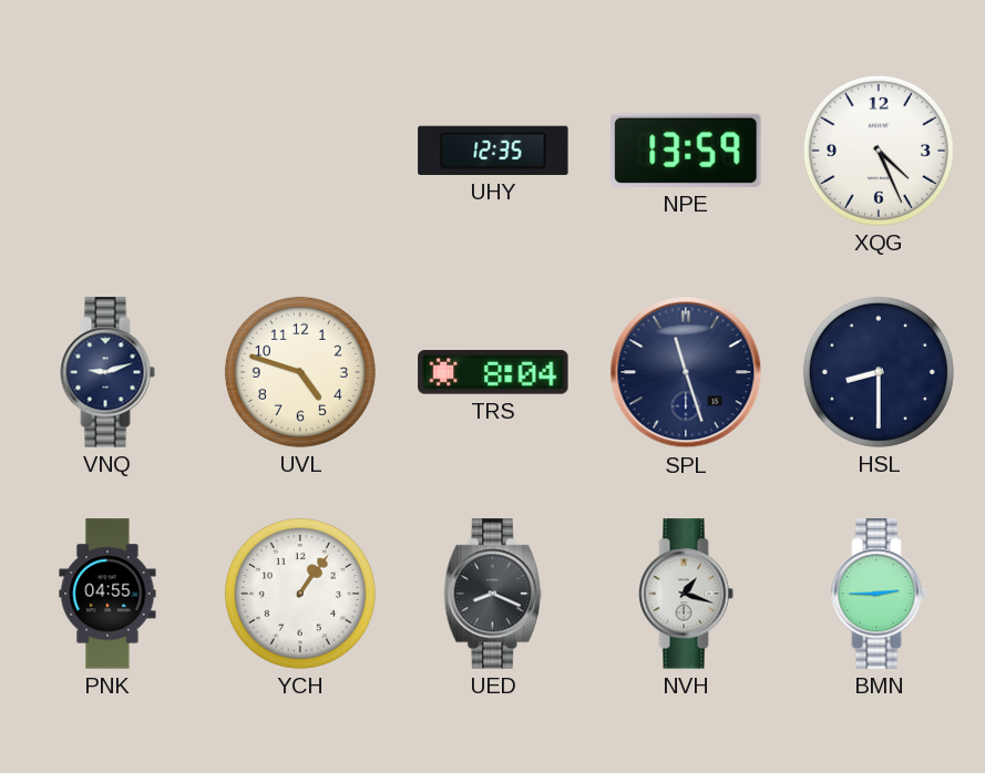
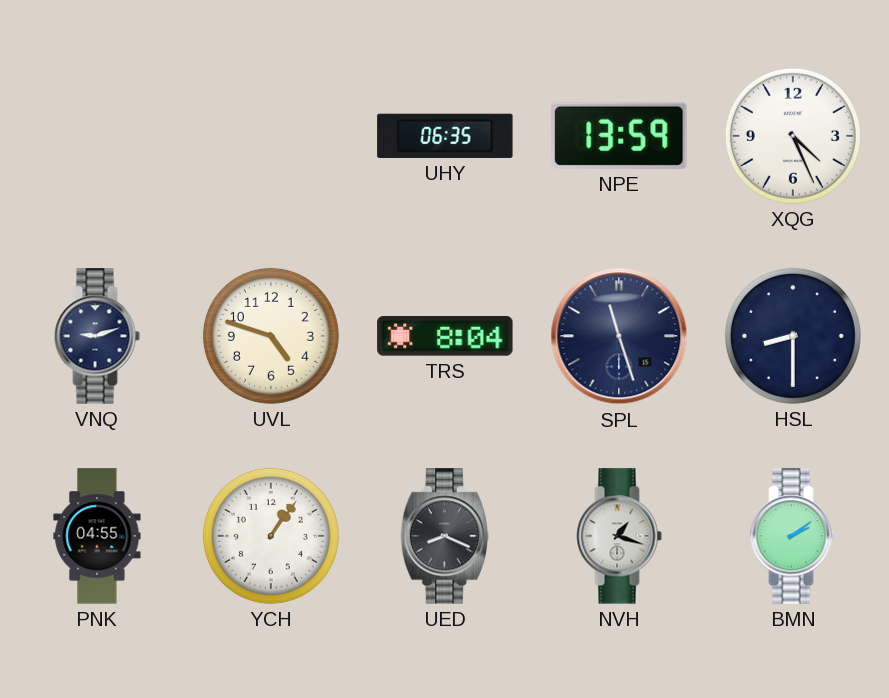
UHY: 12:35 -> 06:35 (445, 136)
BMN: 2:45 -> 2:09 (793, 536)
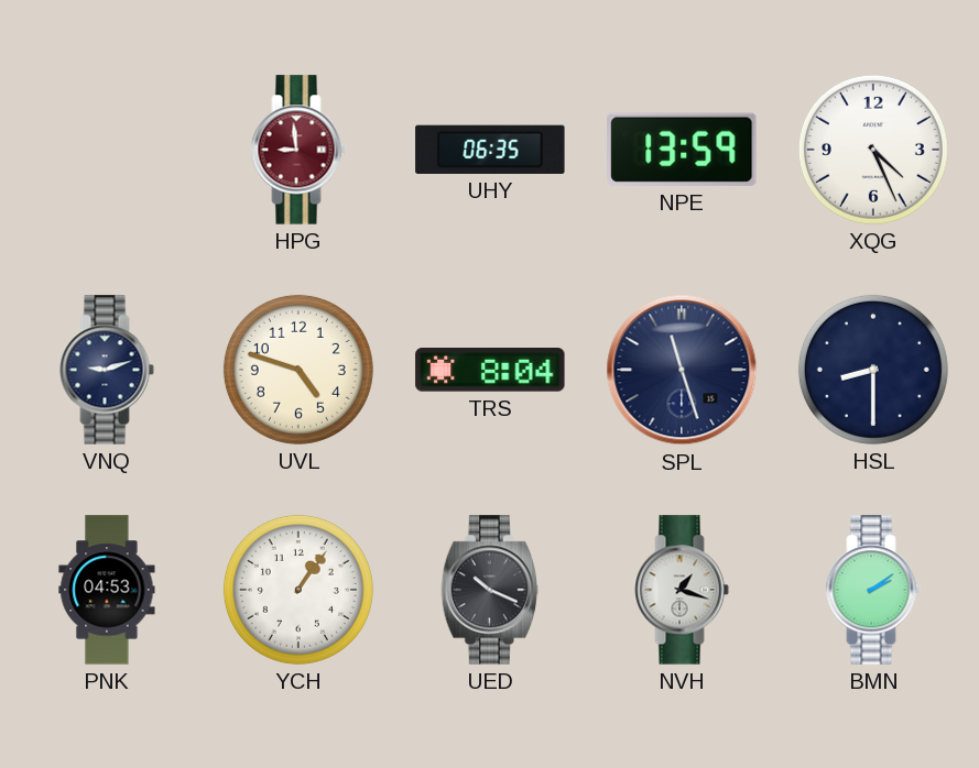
HPG: none -> 8:59 (298, 150)
PNK: 04:55 -> 04:53 (107, 590)
UED: 8:19 -> 10:19 (489, 590)
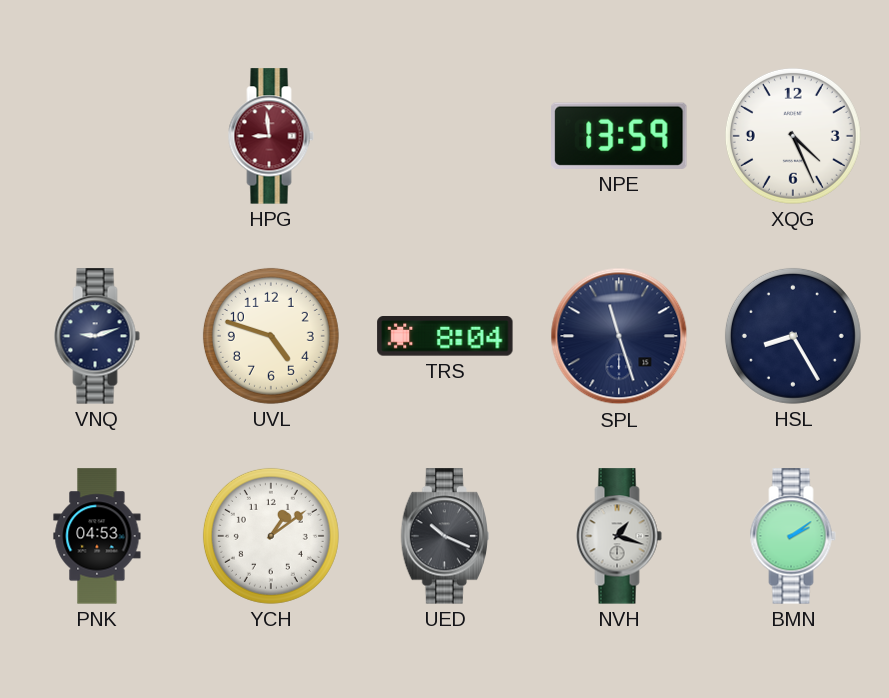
UHY: 06:35 -> none (490, 150)
HSL: 8:30 -> 8:25 (793, 336)
YCH: 1:06 -> 1:09 (271, 536)
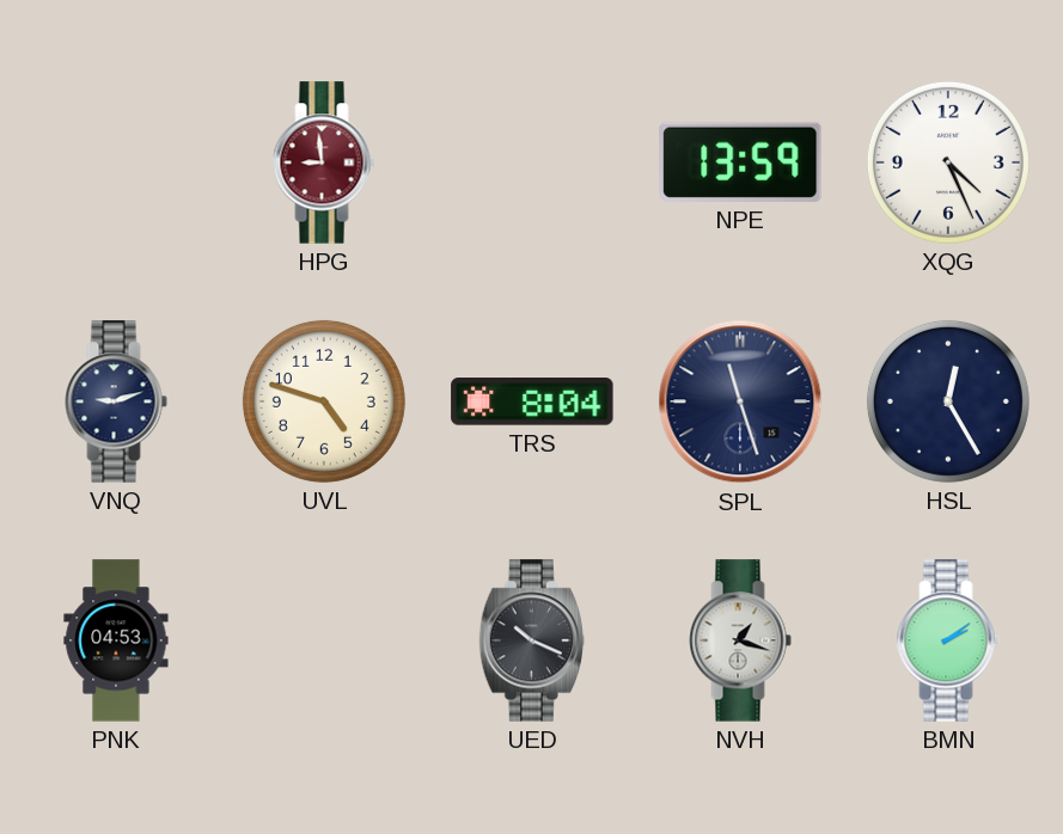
HSL: 8:25 -> 12:25 (948, 401)
YCH: 1:09 -> none (271, 536)
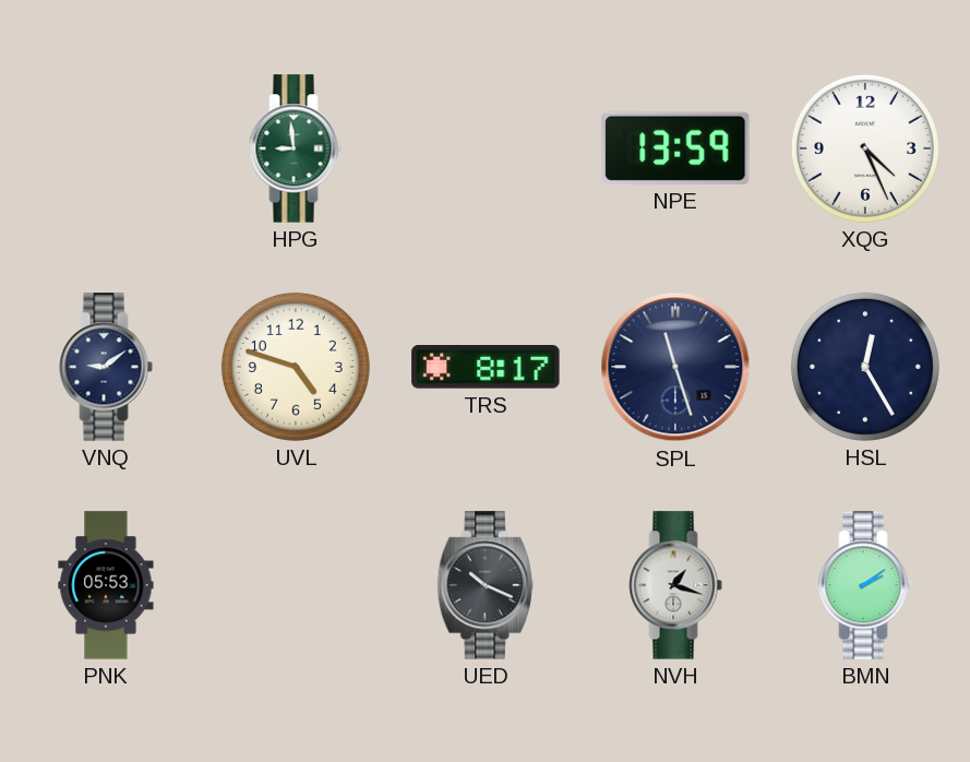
HPG dial: burgundy -> green (296, 148)
VNQ: 9:12 -> 9:09 (106, 367)
TRS: 8:04 -> 8:17 (486, 367)
PNK: 04:53 -> 05:53 (106, 585)
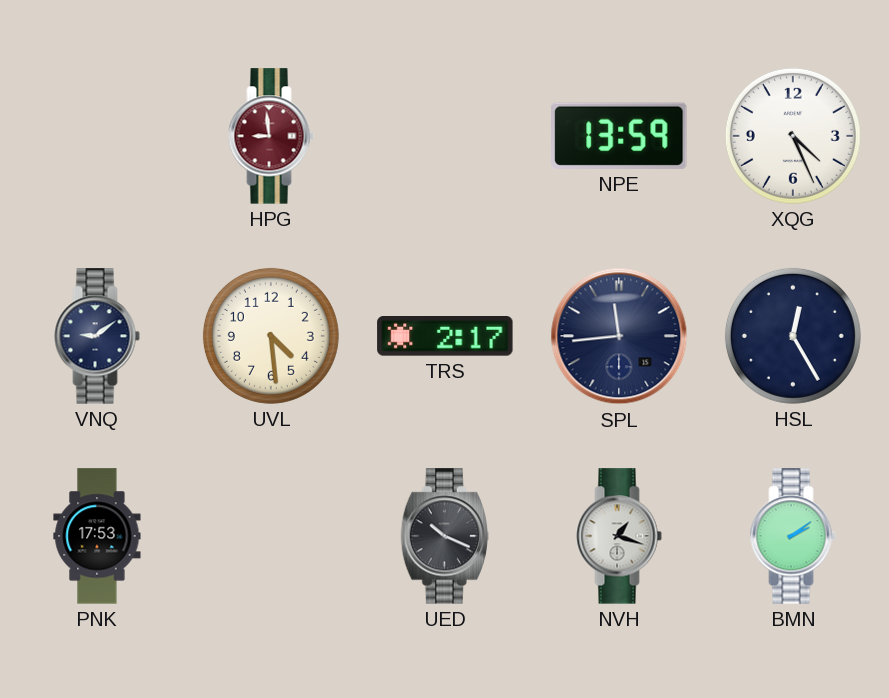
HPG dial: green -> burgundy (271, 136)
UVL: 4:48 -> 4:29 (271, 336)
TRS: 8:17 -> 2:17 (445, 336)
SPL: 11:27 -> 11:44 (619, 336)
PNK: 05:53 -> 17:53 (97, 536)
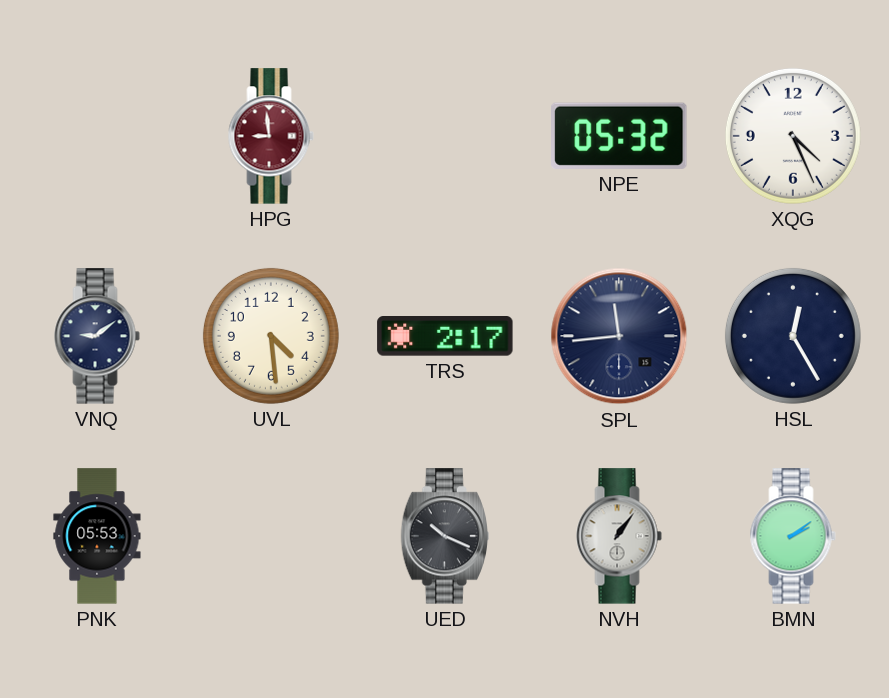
NPE: 13:59 -> 05:32 (620, 136)
PNK: 17:53 -> 05:53 (97, 536)
NVH: 1:18 -> 1:06 (619, 536)
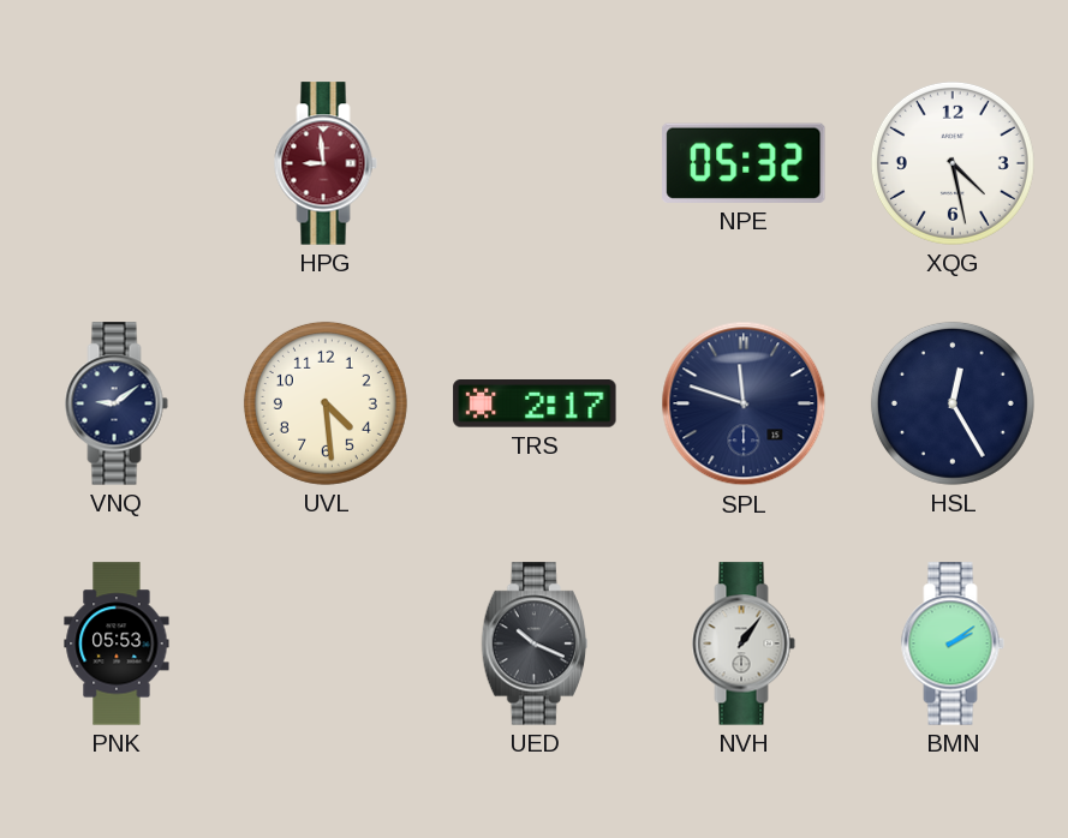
XQG: 4:26 -> 4:28 (953, 163)
SPL: 11:44 -> 11:48 (744, 403)
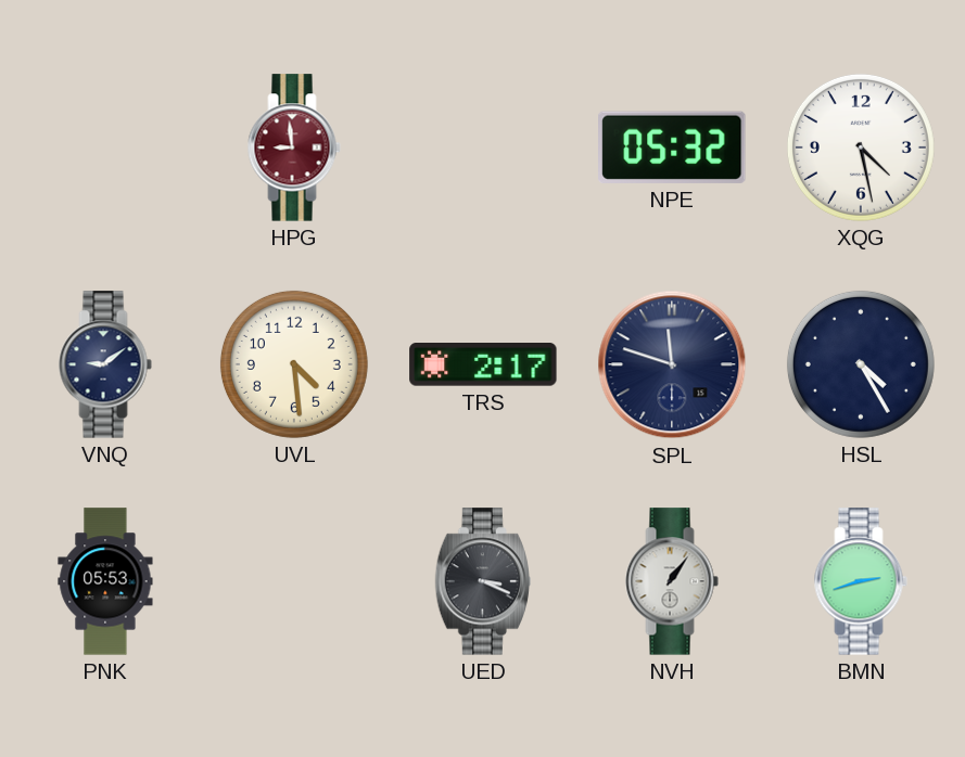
HSL: 12:25 -> 4:25 (861, 364)
UED: 10:19 -> 3:19 (482, 581)
BMN: 2:09 -> 2:42 (861, 581)
